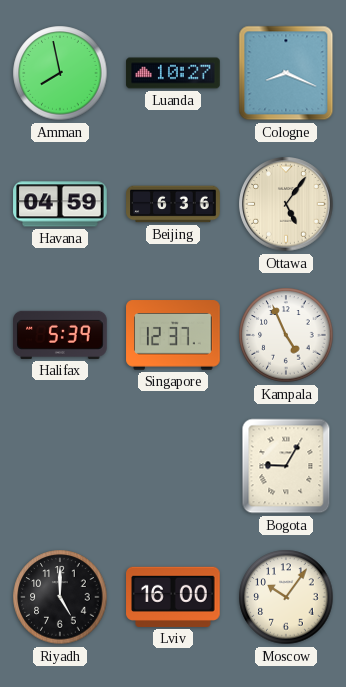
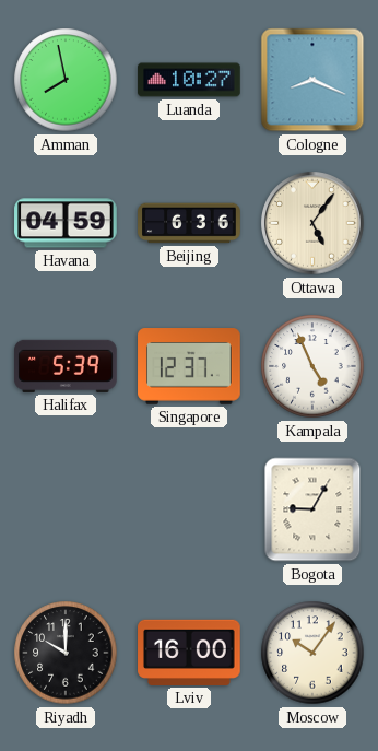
Riyadh: 5:00 -> 10:00 (66, 653)
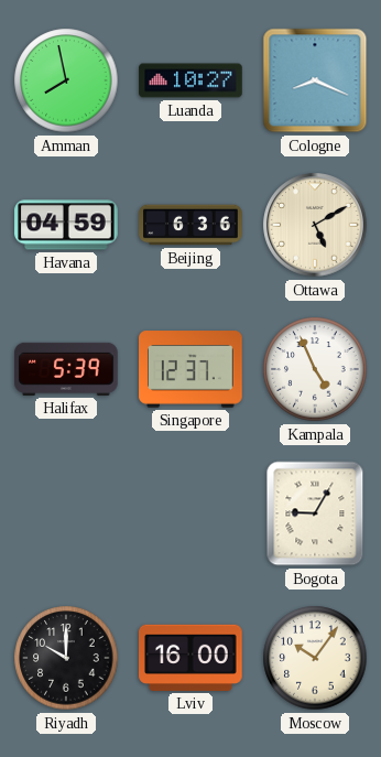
Ottawa: 5:06 -> 5:10 (315, 225)
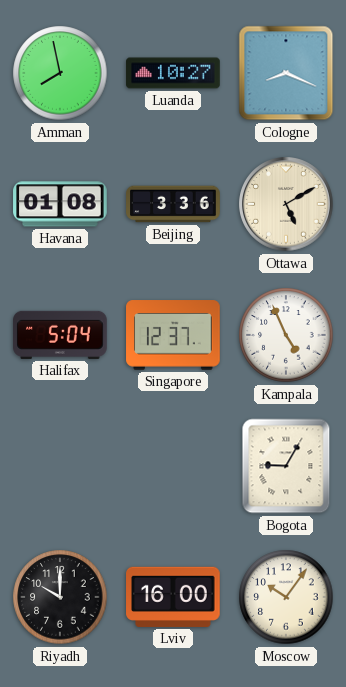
Havana: 04:59 -> 01:08 (60, 204)
Beijing: 6:36 -> 3:36 (173, 204)
Halifax: 5:39 -> 5:04 (60, 335)
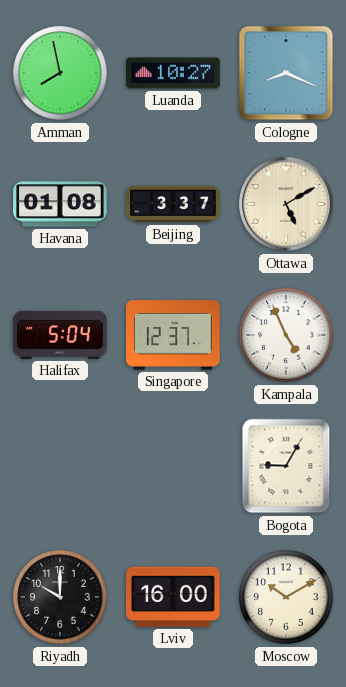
Beijing: 3:36 -> 3:37 (173, 204)
Moscow: 10:06 -> 10:10 (286, 597)
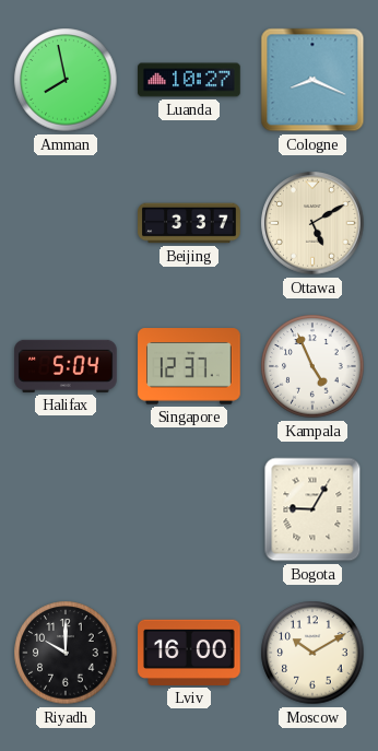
Havana: 01:08 -> none (60, 204)
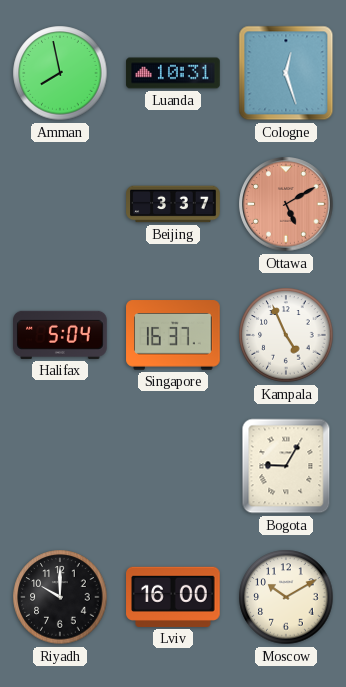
Luanda: 10:27 -> 10:31 (173, 73)
Cologne: 8:19 -> 12:27 (286, 73)
Ottawa dial: cream -> salmon (286, 204)
Singapore: 12:37 -> 16:37 (173, 335)
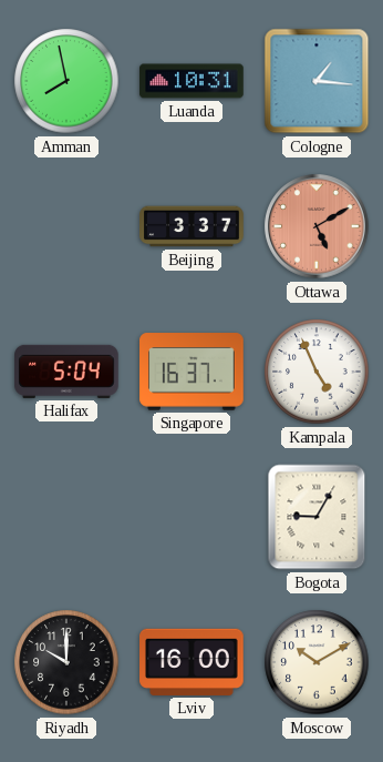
Cologne: 12:27 -> 1:16 (317, 81)
